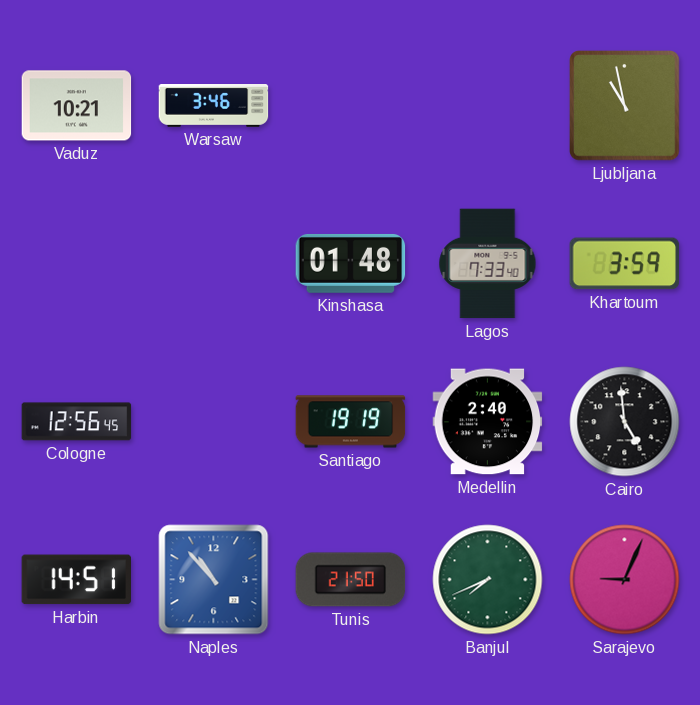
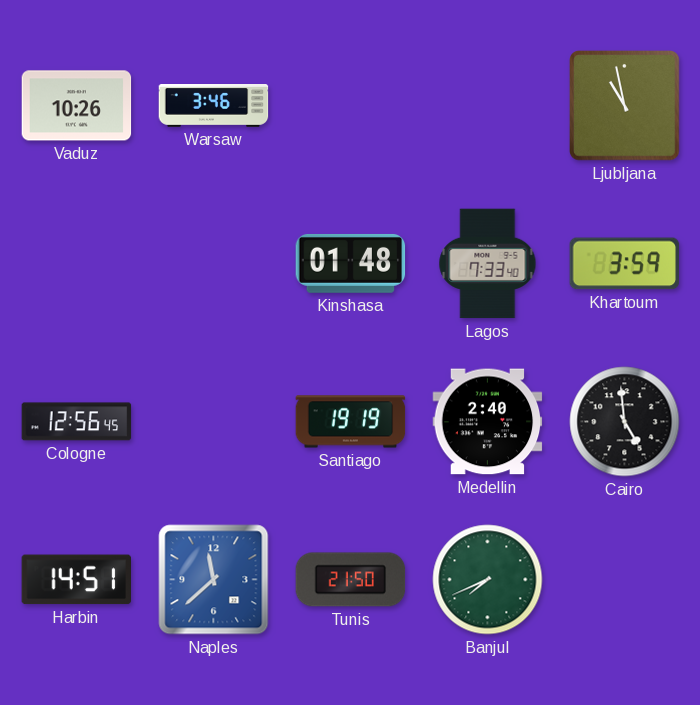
Vaduz: 10:21 -> 10:26 (77, 106)
Naples: 10:53 -> 11:38 (214, 580)
Sarajevo: 9:04 -> none (625, 580)
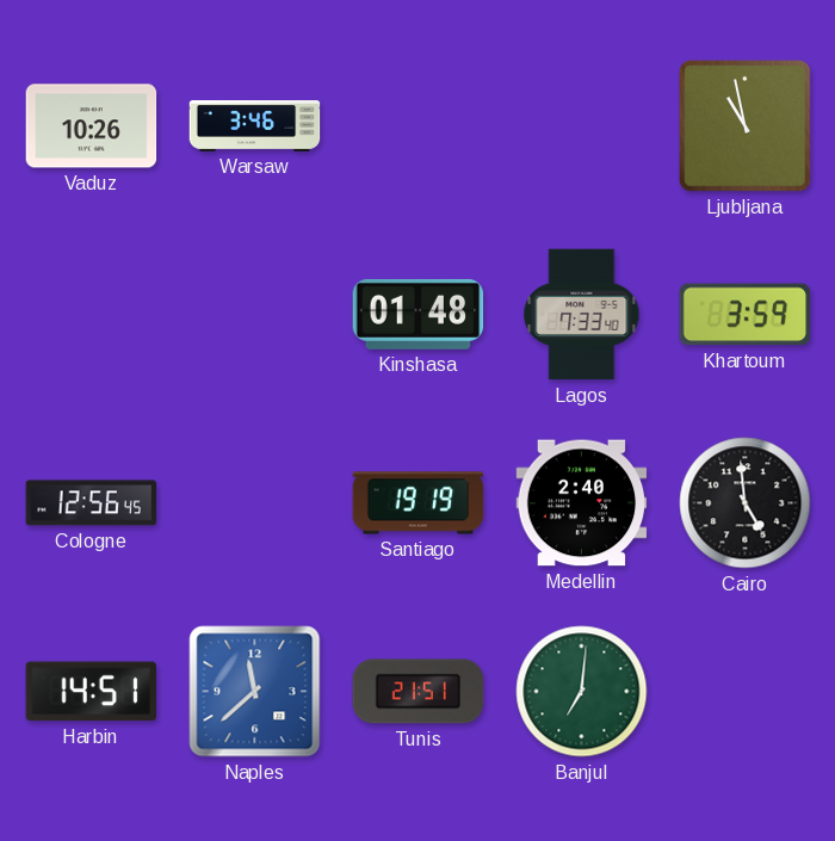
Tunis: 21:50 -> 21:51 (419, 692)
Banjul: 7:41 -> 7:01 (582, 692)
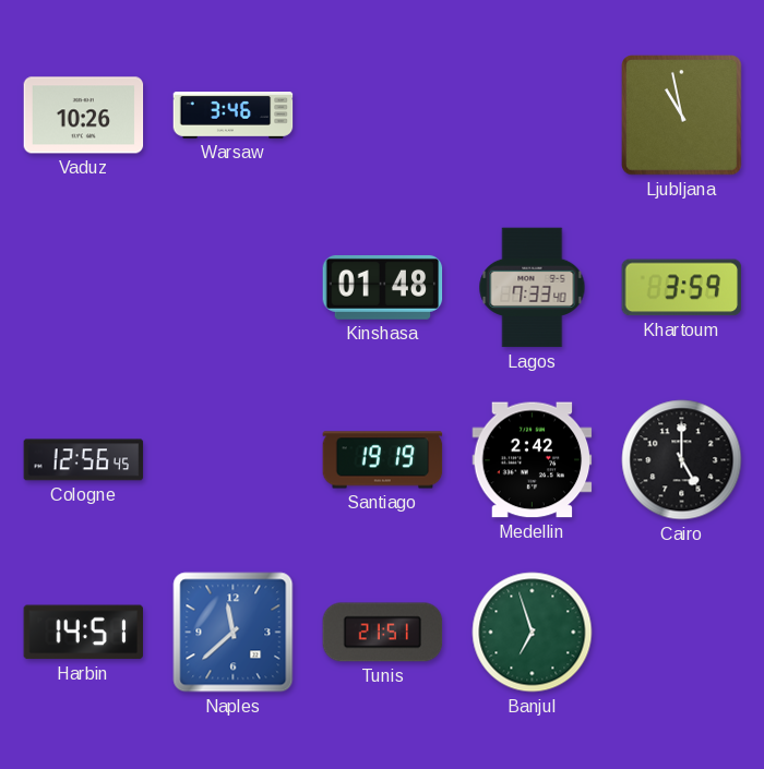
Medellin: 2:40 -> 2:42 (533, 460)
Cairo: 4:59 -> 5:00 (682, 460)
Banjul: 7:01 -> 6:57 (533, 633)
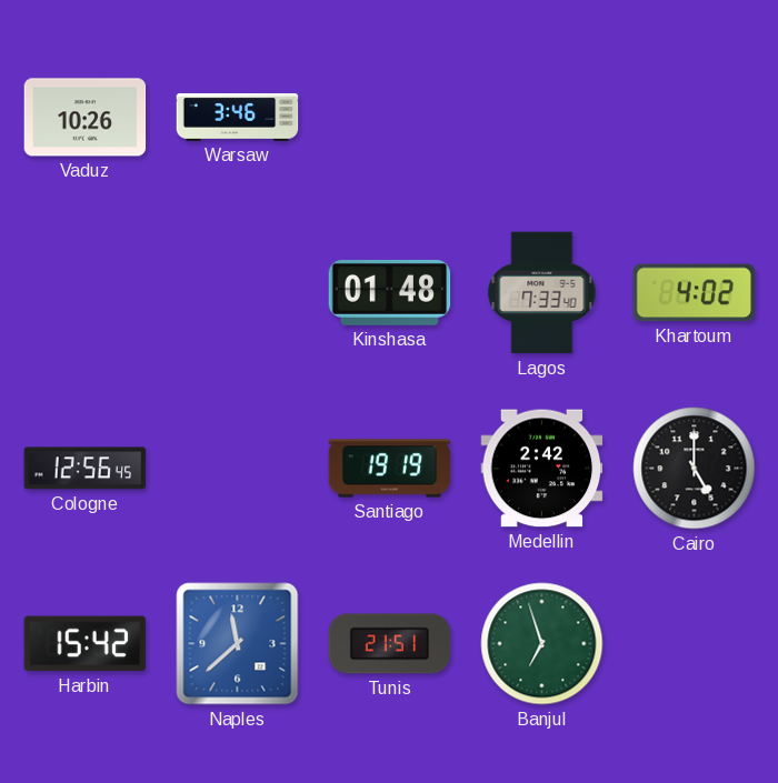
Ljubljana: 10:58 -> none (682, 116)
Khartoum: 3:59 -> 4:02 (695, 293)
Harbin: 14:51 -> 15:42 (84, 644)
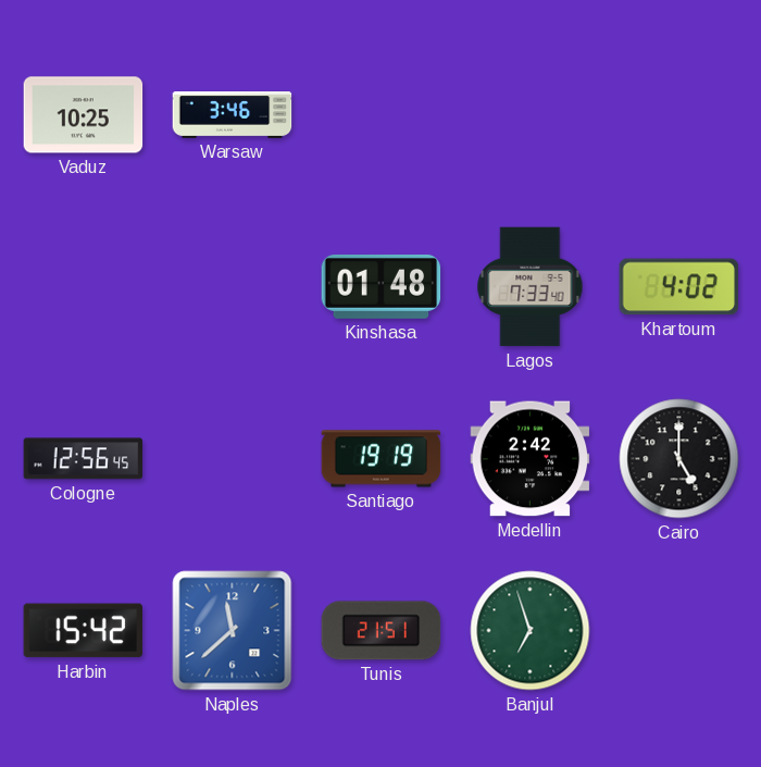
Vaduz: 10:26 -> 10:25 (84, 115)
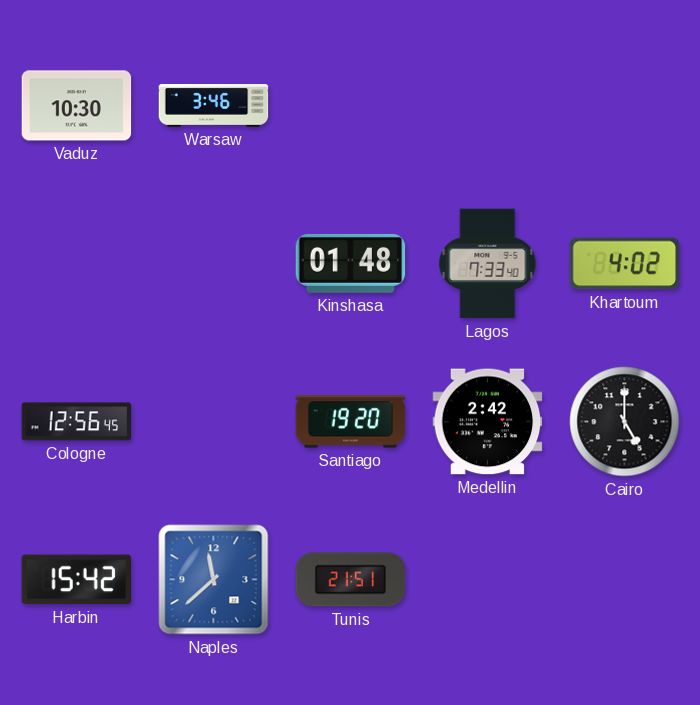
Vaduz: 10:25 -> 10:30 (77, 106)
Santiago: 19:19 -> 19:20 (351, 422)
Banjul: 6:57 -> none (531, 631)
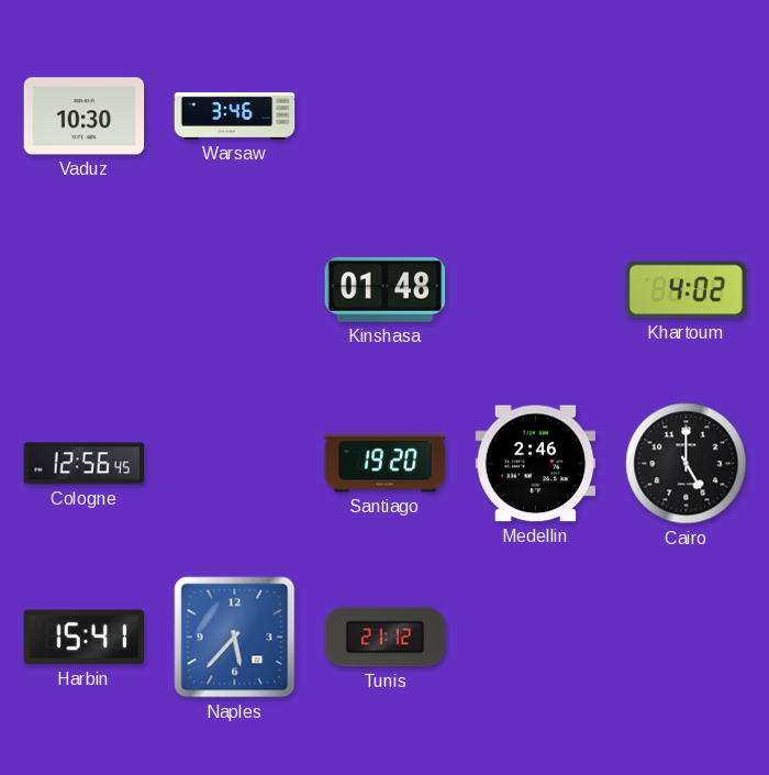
Lagos: 7:33 -> none (488, 264)
Medellin: 2:42 -> 2:46 (536, 464)
Harbin: 15:42 -> 15:41 (83, 638)
Naples: 11:38 -> 5:37 (235, 638)
Tunis: 21:51 -> 21:12 (386, 638)
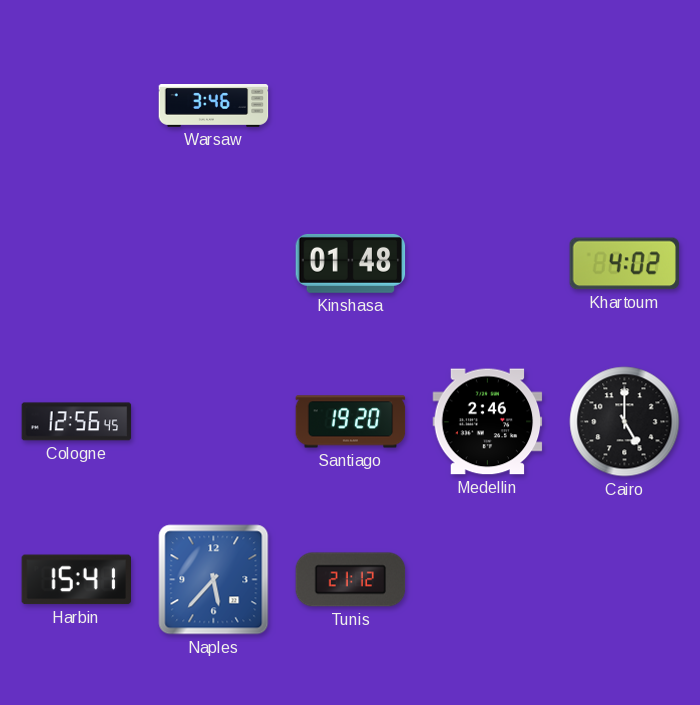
Vaduz: 10:30 -> none (85, 117)
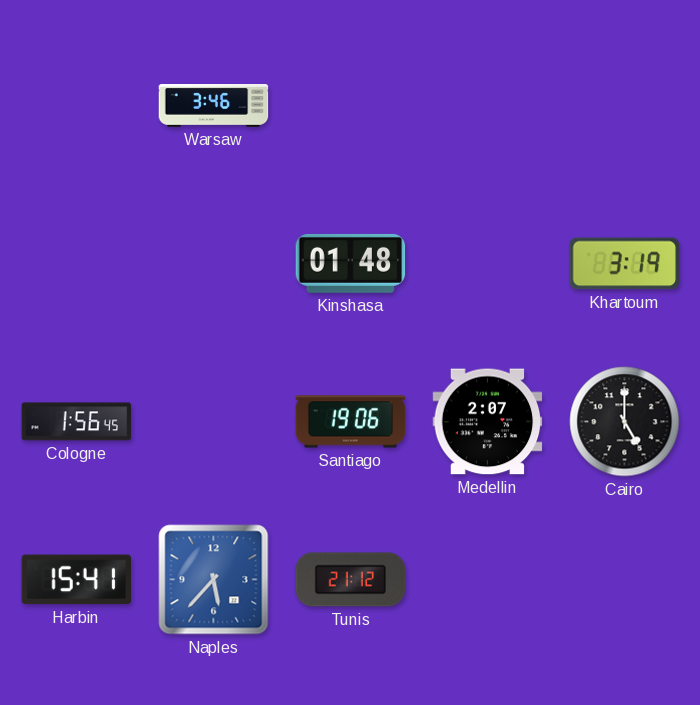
Khartoum: 4:02 -> 3:19 (625, 264)
Cologne: 12:56 -> 1:56 (77, 422)
Santiago: 19:20 -> 19:06 (351, 422)
Medellin: 2:46 -> 2:07 (488, 422)
